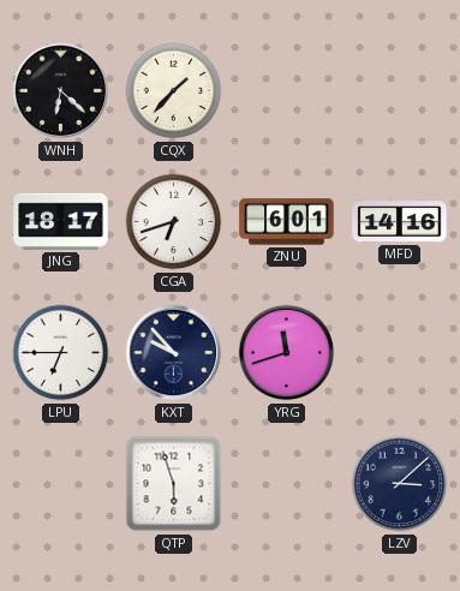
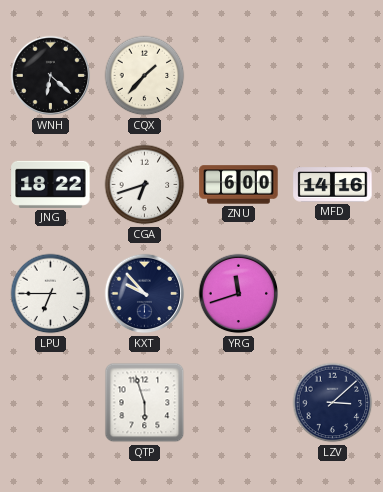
JNG: 18:17 -> 18:22 (51, 184)
ZNU: 6:01 -> 6:00 (239, 185)
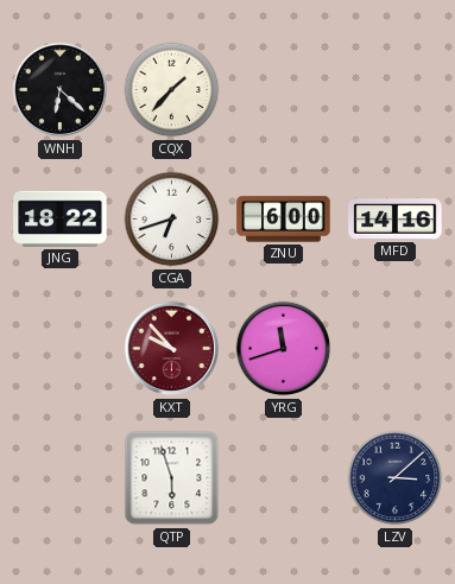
LPU: 6:45 -> none (51, 294)
KXT dial: navy -> burgundy (172, 349)
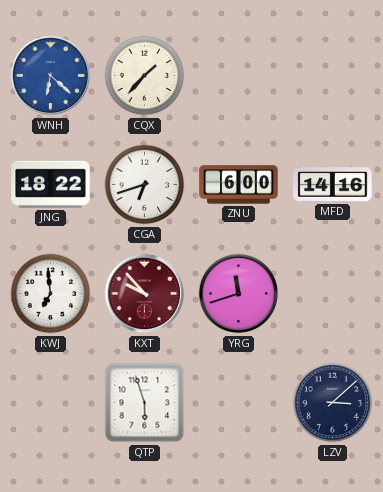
WNH dial: black -> blue (51, 76)
KWJ: none -> 6:59 (51, 294)
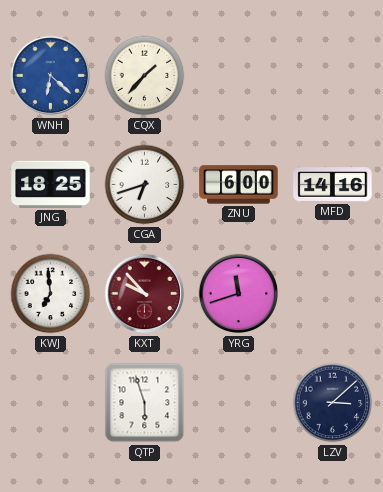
JNG: 18:22 -> 18:25 (51, 184)
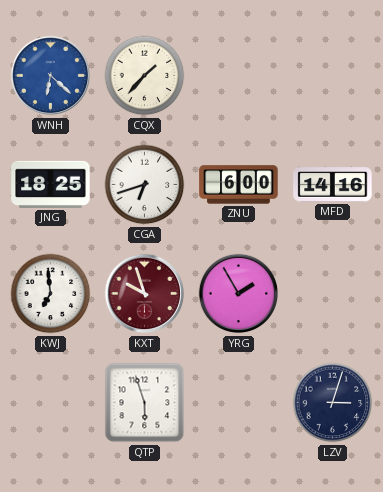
KXT: 9:53 -> 9:57 (145, 294)
YRG: 11:42 -> 1:55 (239, 294)
LZV: 3:08 -> 3:03 (333, 403)
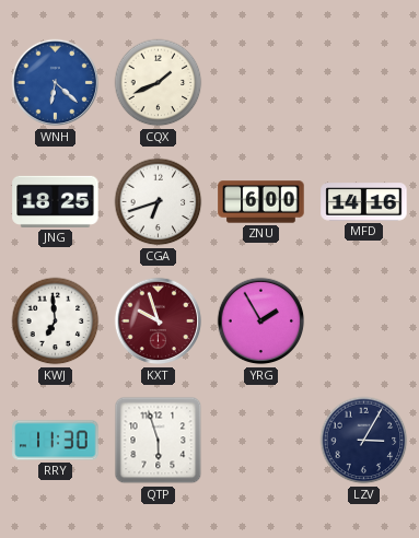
CQX: 1:37 -> 1:41 (159, 83)
RRY: none -> 11:30 (56, 441)
LZV: 3:03 -> 3:05 (364, 441)
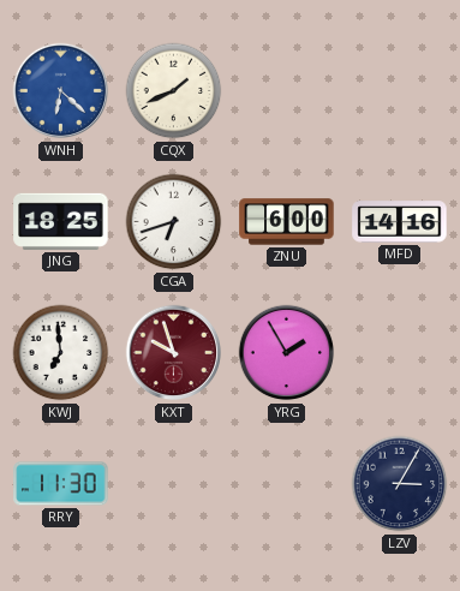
QTP: 5:57 -> none (159, 441)
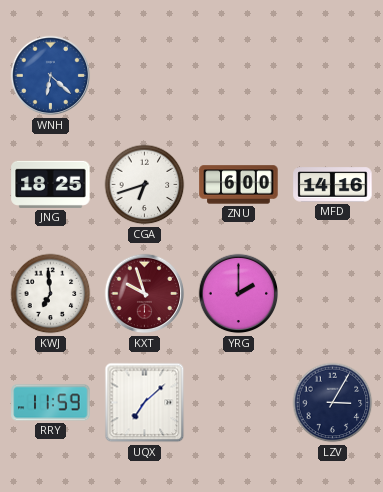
CQX: 1:41 -> none (174, 91)
YRG: 1:55 -> 2:00 (239, 294)
RRY: 11:30 -> 11:59 (51, 403)
UQX: none -> 7:08 (145, 403)
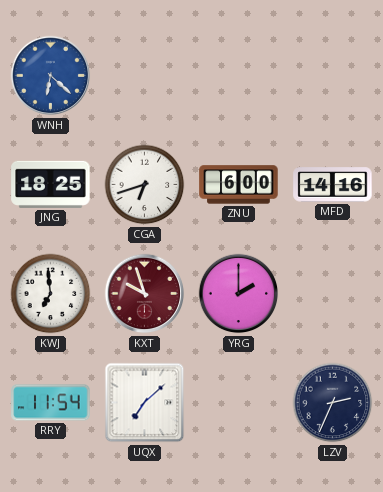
RRY: 11:59 -> 11:54 (51, 403)
LZV: 3:05 -> 2:34 (333, 403)
